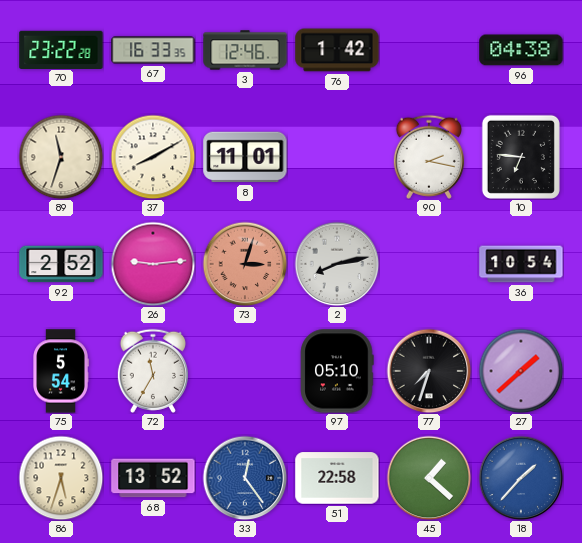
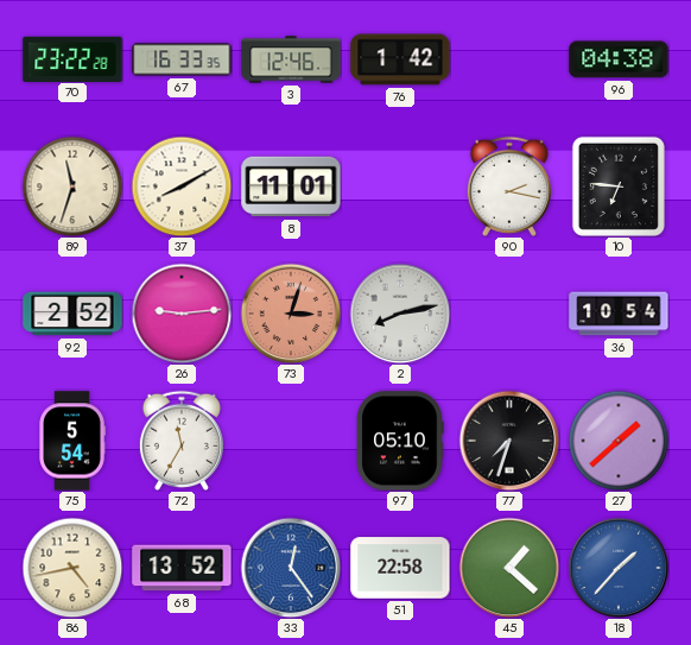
86: 5:33 -> 4:43 (72, 568)
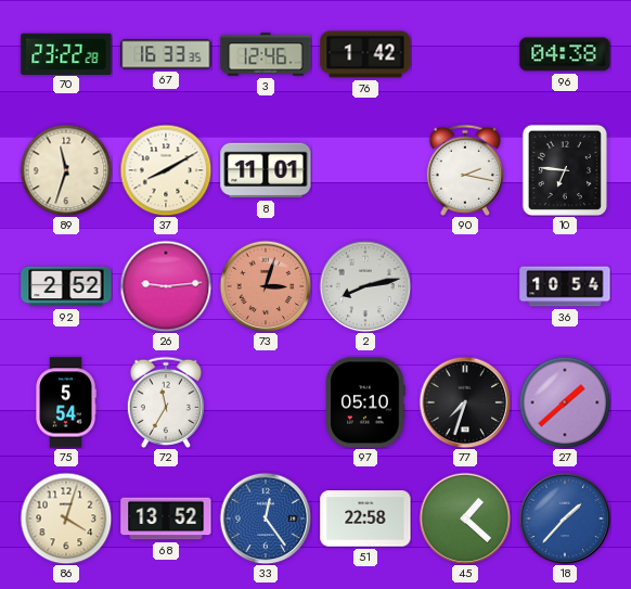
86: 4:43 -> 4:03 (66, 518)
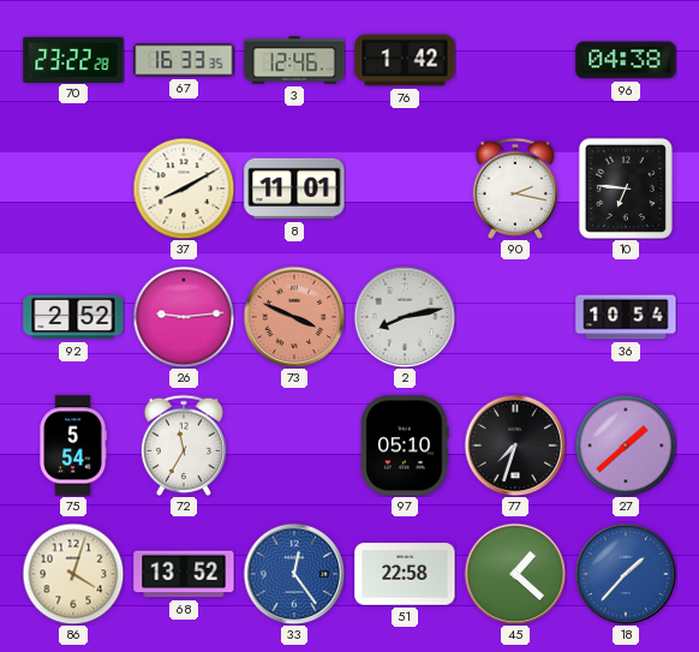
89: 11:33 -> none (66, 170)
73: 3:03 -> 3:49 (294, 317)
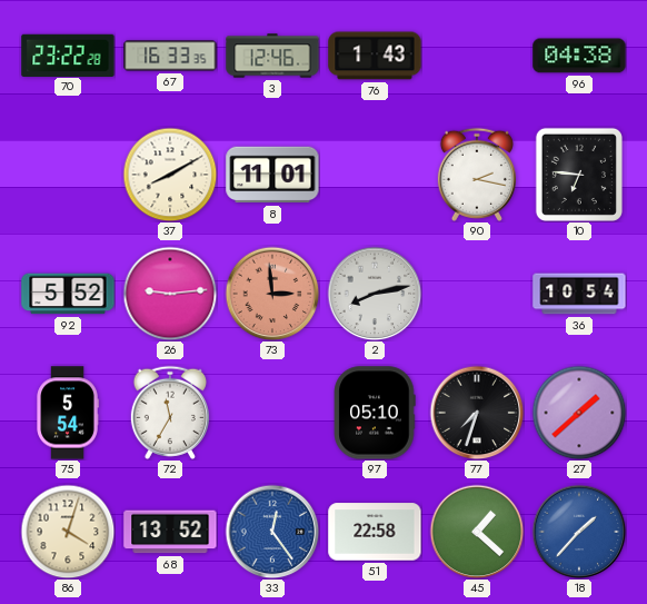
76: 1:42 -> 1:43 (375, 56)
92: 2:52 -> 5:52 (68, 294)
73: 3:49 -> 2:59 (272, 294)
